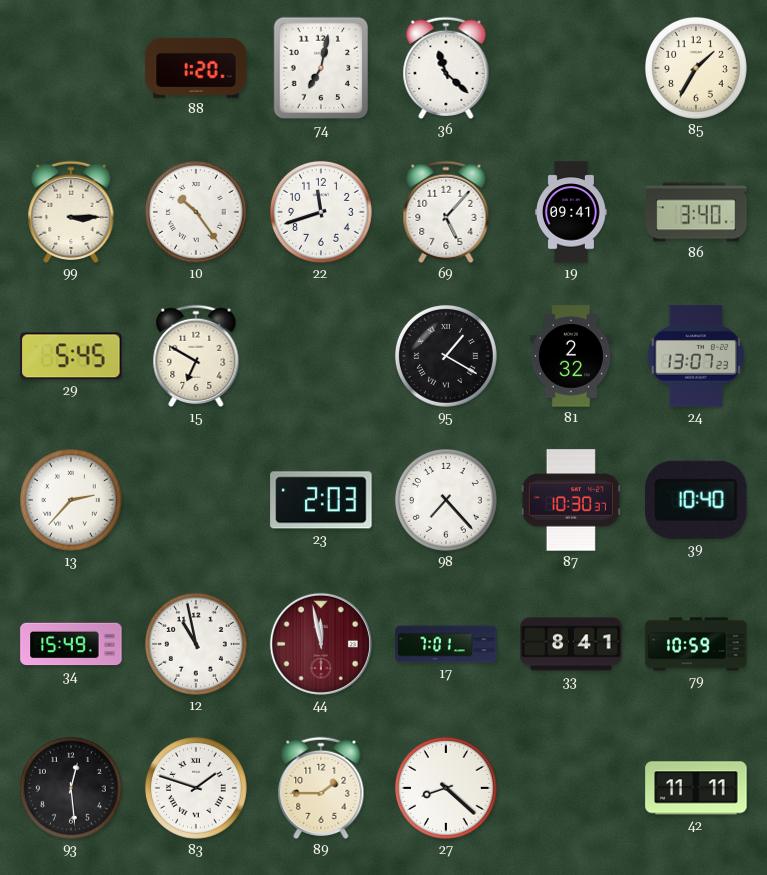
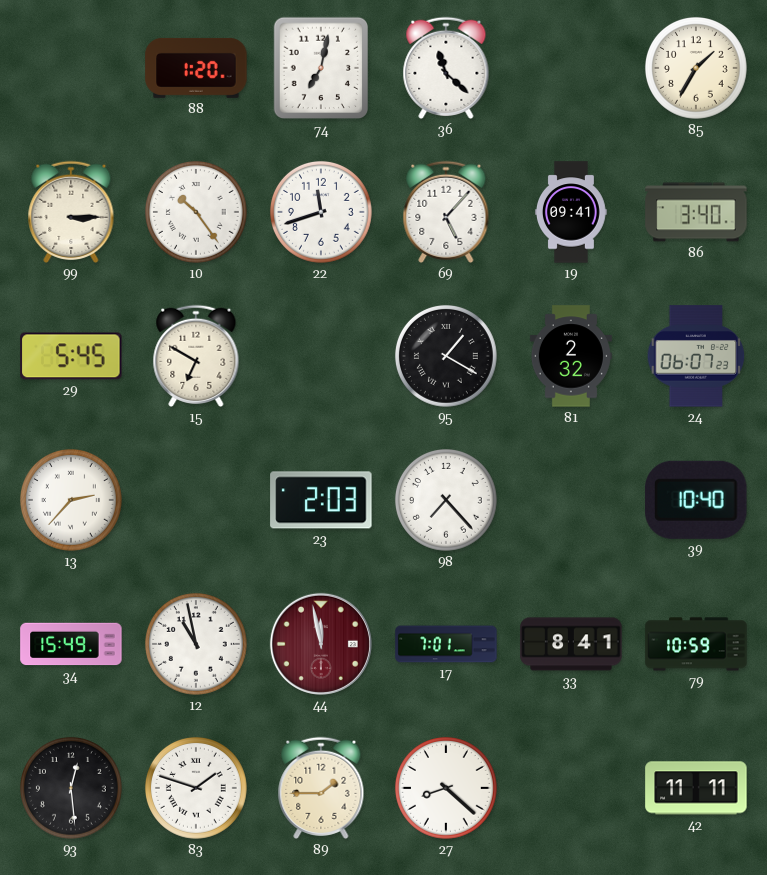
24: 13:07 -> 06:07 (696, 356)
87: 10:30 -> none (571, 500)
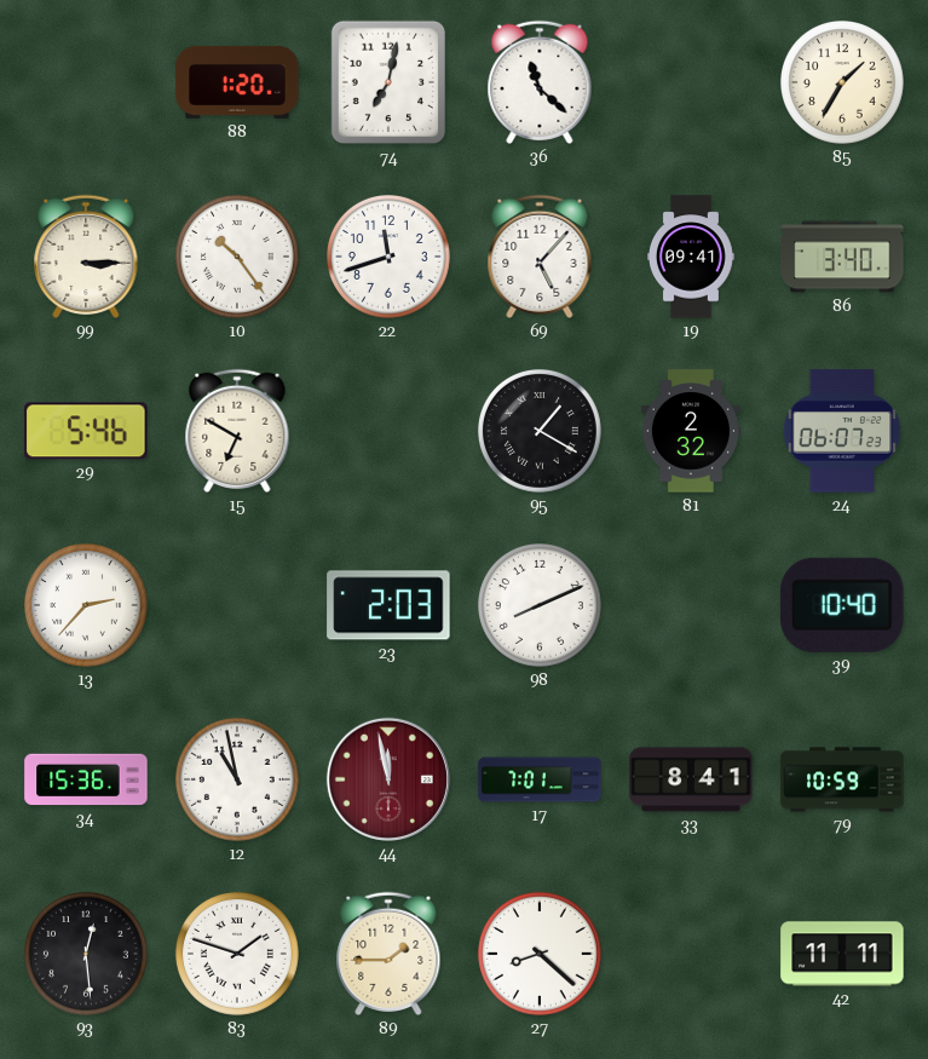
29: 5:45 -> 5:46 (86, 431)
98: 7:23 -> 8:11 (540, 605)
34: 15:49 -> 15:36 (86, 779)
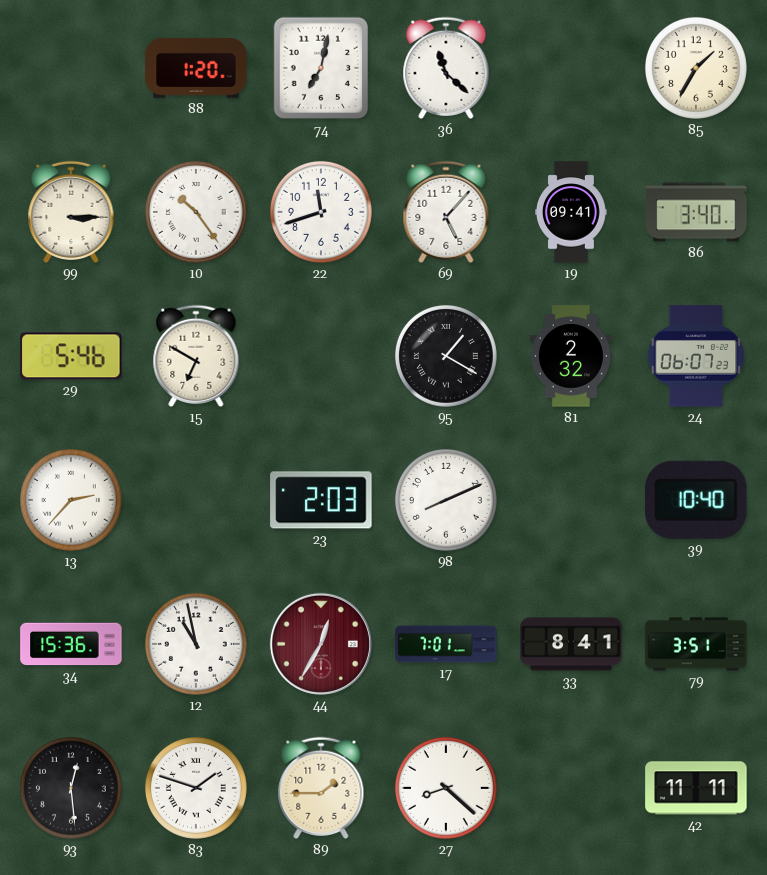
44: 11:58 -> 12:35 (321, 644)
79: 10:59 -> 3:51 (696, 644)
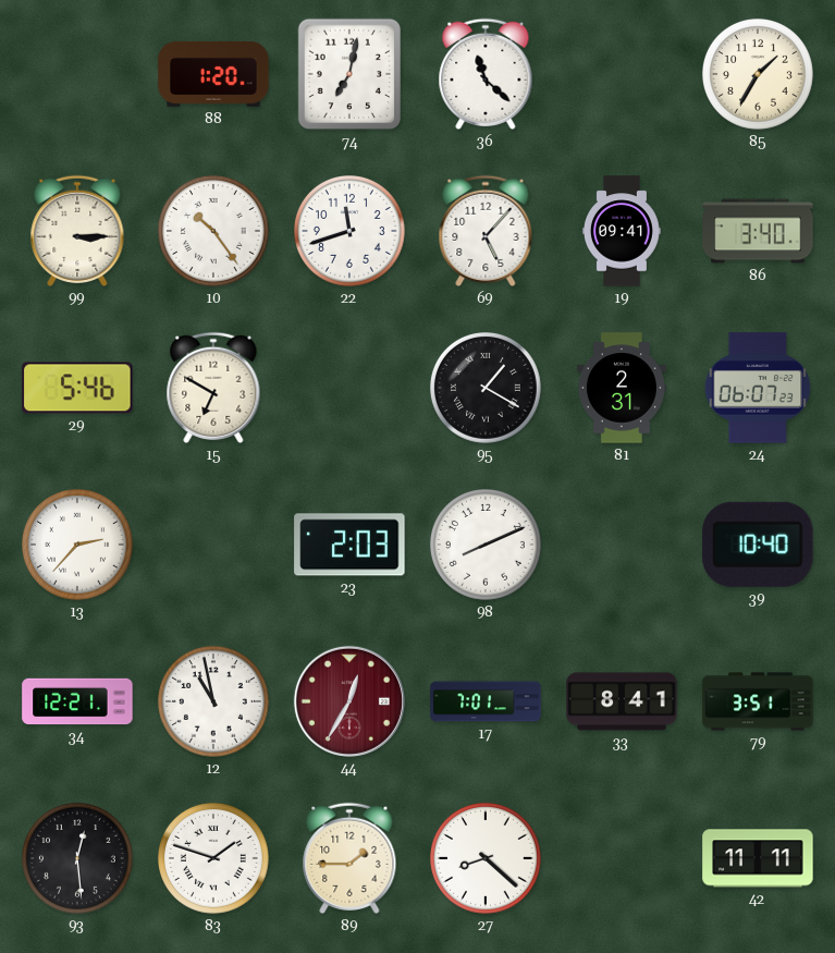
81: 2:32 -> 2:31 (622, 388)
34: 15:36 -> 12:21 (77, 701)
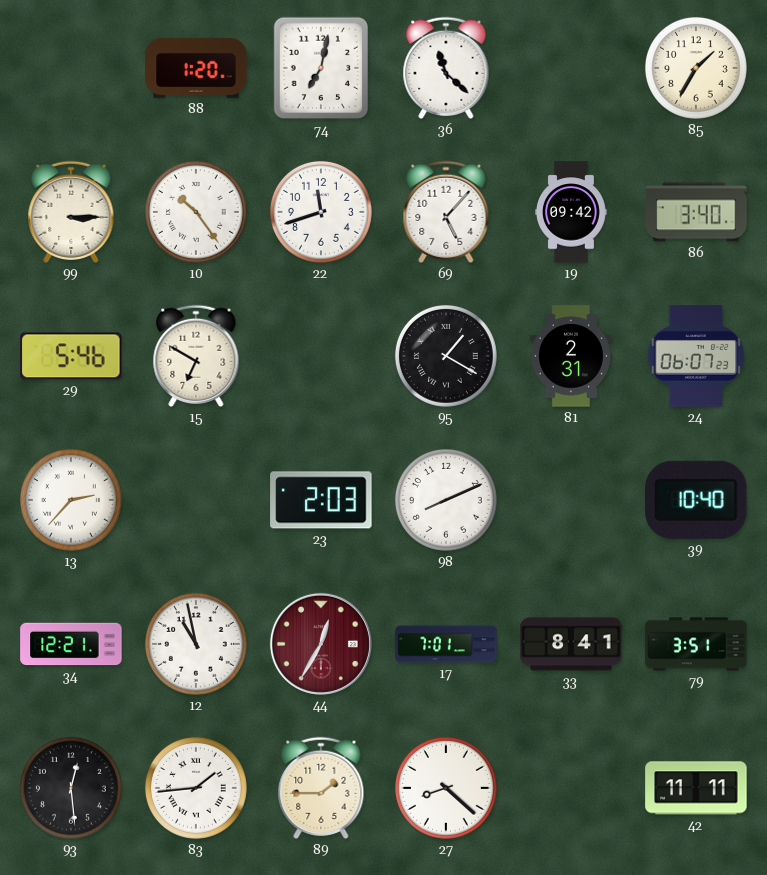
19: 09:41 -> 09:42 (571, 212)
83: 1:48 -> 1:44 (196, 788)
